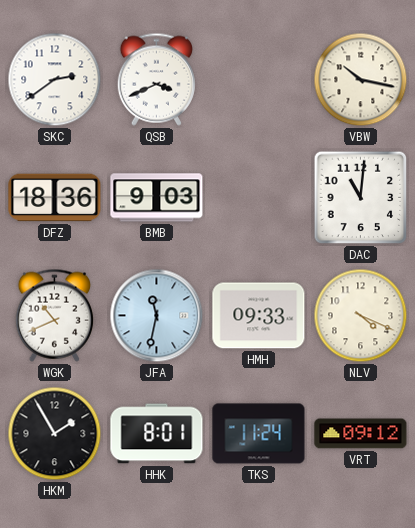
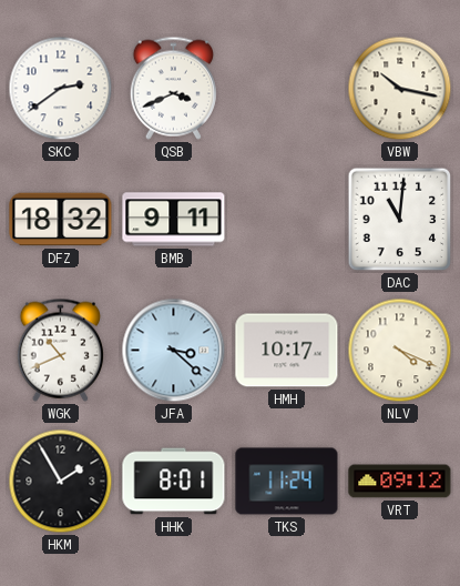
DFZ: 18:36 -> 18:32 (61, 220)
BMB: 9:03 -> 9:11 (174, 220)
JFA: 11:32 -> 3:22 (174, 351)
HMH: 09:33 -> 10:17 (287, 351)
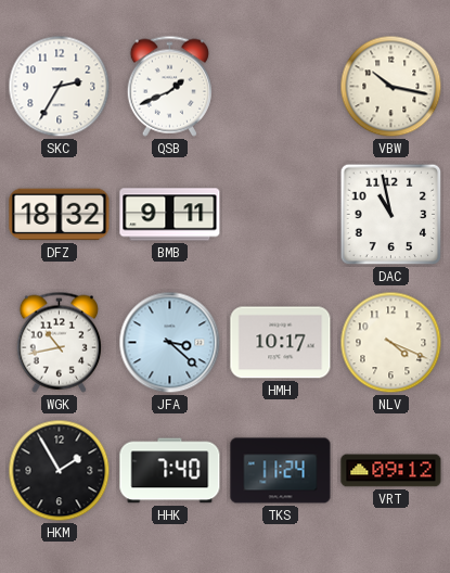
SKC: 2:39 -> 2:35 (60, 87)
QSB: 3:41 -> 1:41 (169, 86)
DAC: 11:01 -> 10:58 (391, 215)
WGK: 10:41 -> 10:43 (59, 342)
HHK: 8:01 -> 7:40 (170, 471)
